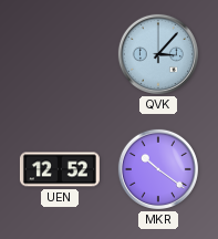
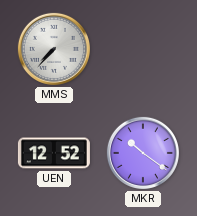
MMS: none -> 7:37 (54, 49)
QVK: 3:07 -> none (158, 54)
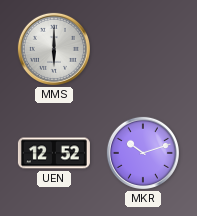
MMS: 7:37 -> 6:00 (54, 49)
MKR: 10:21 -> 10:12 (143, 153)
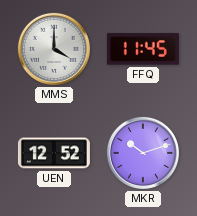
MMS: 6:00 -> 4:00 (54, 49)
FFQ: none -> 11:45 (143, 49)
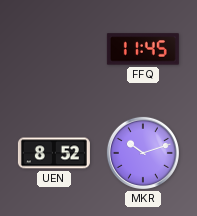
MMS: 4:00 -> none (54, 49)
UEN: 12:52 -> 8:52 (54, 153)
